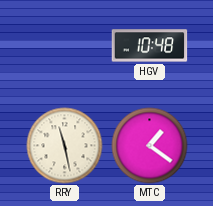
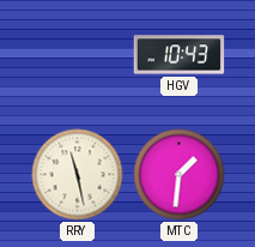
HGV: 10:48 -> 10:43 (180, 55)
MTC: 1:21 -> 1:31 (180, 175)
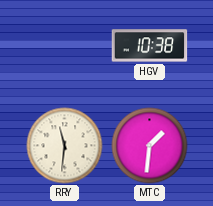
HGV: 10:43 -> 10:38 (150, 46)
RRY: 11:28 -> 11:31 (65, 146)
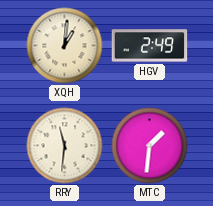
XQH: none -> 1:01 (65, 46)
HGV: 10:38 -> 2:49 (150, 46)
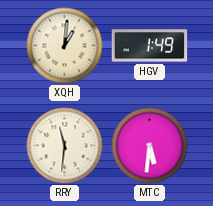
HGV: 2:49 -> 1:49 (150, 46)
MTC: 1:31 -> 5:31 (150, 146)
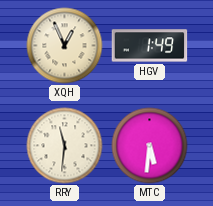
XQH: 1:01 -> 12:56 (65, 46)
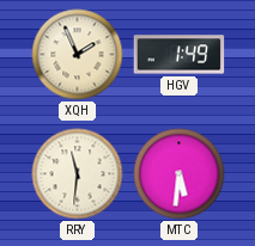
XQH: 12:56 -> 1:56 (78, 55)
